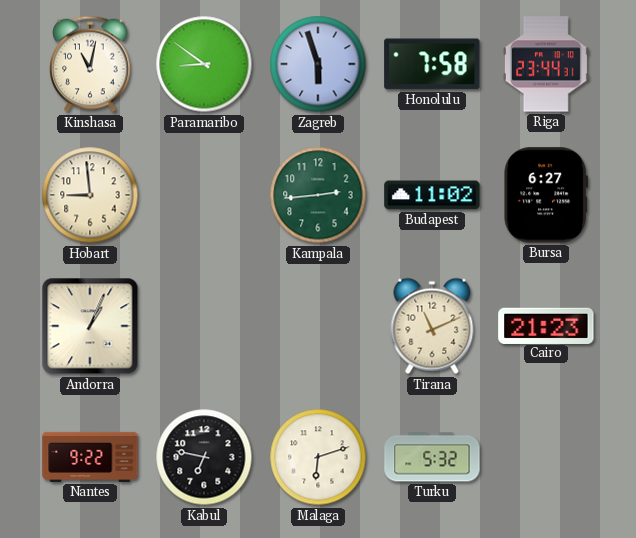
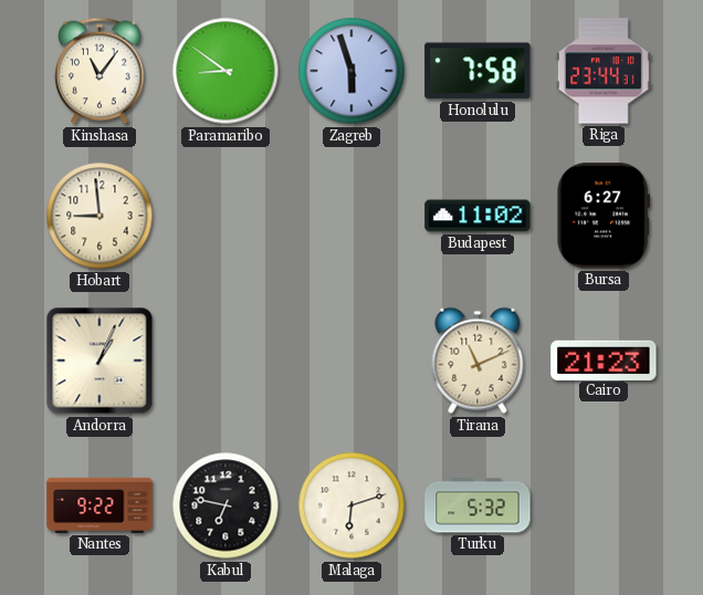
Kinshasa: 11:02 -> 11:06 (99, 71)
Kampala: 2:44 -> none (318, 195)
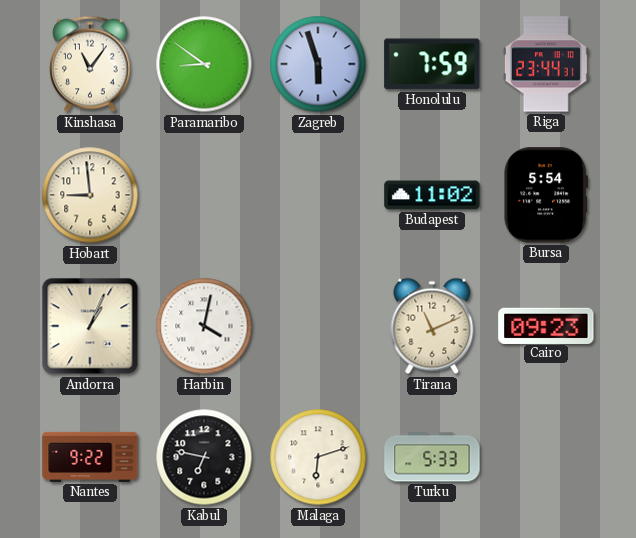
Honolulu: 7:58 -> 7:59 (432, 64)
Bursa: 6:27 -> 5:54 (546, 195)
Harbin: none -> 4:02 (204, 326)
Cairo: 21:23 -> 09:23 (546, 325)
Turku: 5:32 -> 5:33 (432, 457)
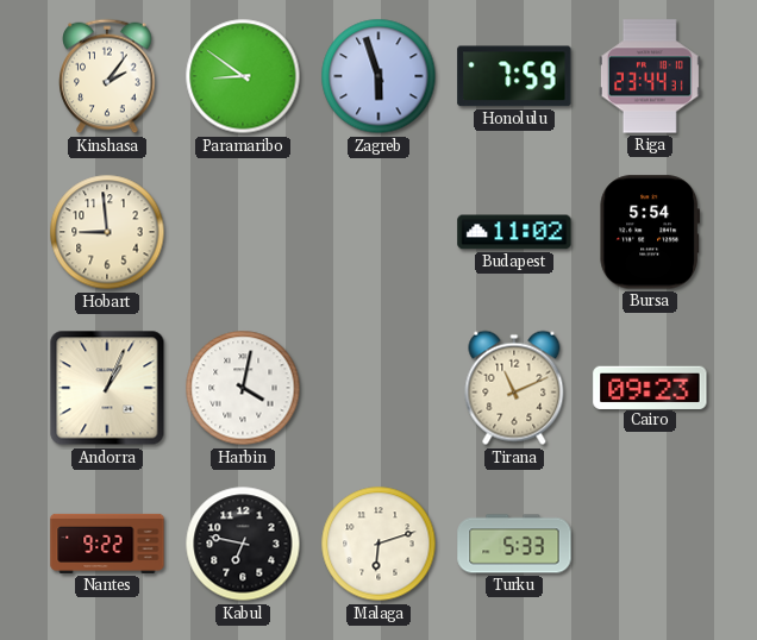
Kinshasa: 11:06 -> 2:06 (107, 76)
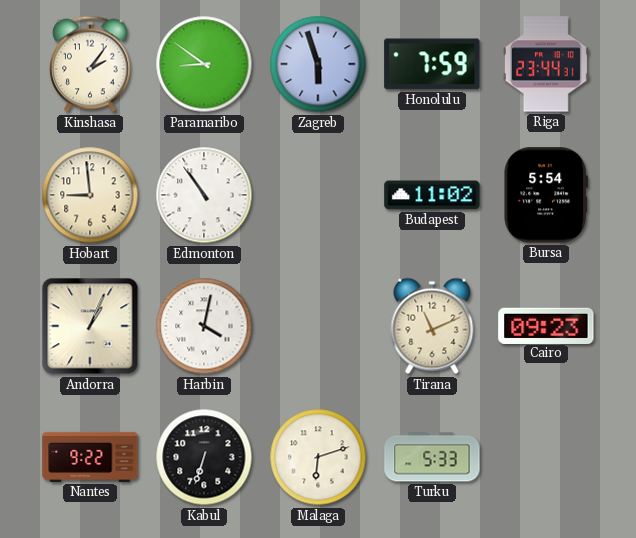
Edmonton: none -> 10:54 (204, 195)
Kabul: 6:47 -> 6:33 (204, 457)
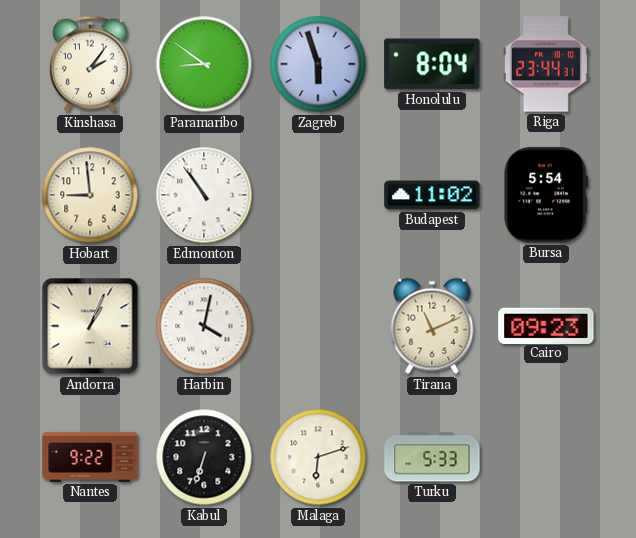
Honolulu: 7:59 -> 8:04 (432, 64)
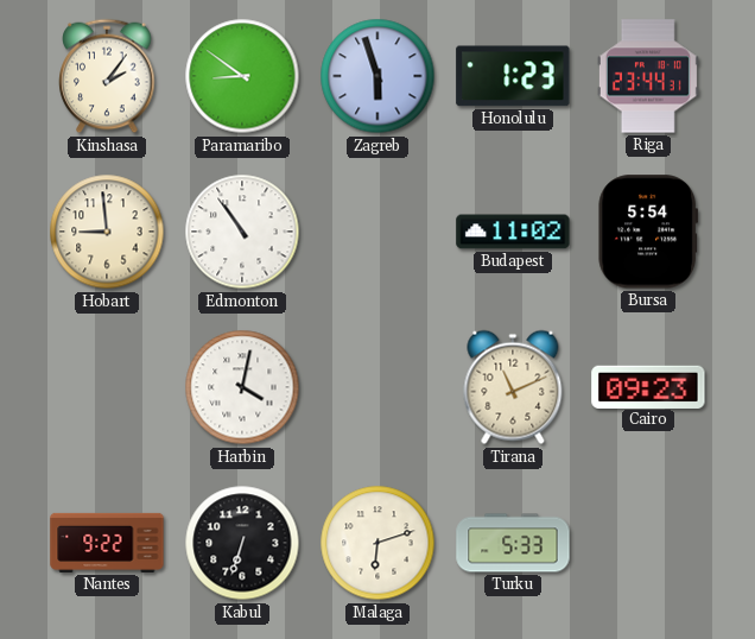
Honolulu: 8:04 -> 1:23 (513, 76)
Andorra: 1:04 -> none (90, 326)
